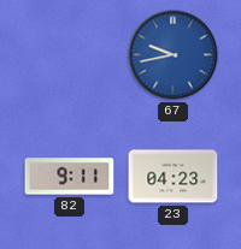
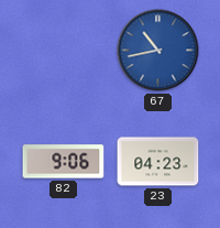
67: 9:43 -> 10:43 (158, 51)
82: 9:11 -> 9:06 (64, 162)
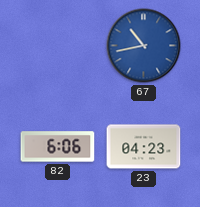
82: 9:06 -> 6:06 (58, 147)
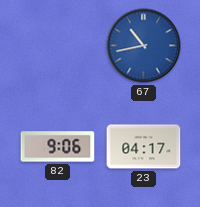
82: 6:06 -> 9:06 (58, 147)
23: 04:23 -> 04:17 (144, 147)
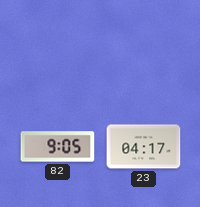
67: 10:43 -> none (144, 46)
82: 9:06 -> 9:05 (58, 147)
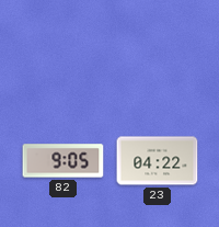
23: 04:17 -> 04:22 (158, 161)
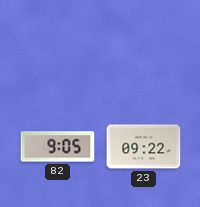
23: 04:22 -> 09:22 (144, 147)
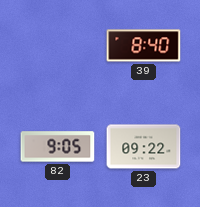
39: none -> 8:40 (144, 46)
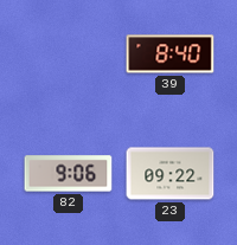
82: 9:05 -> 9:06 (69, 174)
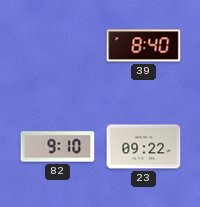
82: 9:06 -> 9:10 (58, 147)
